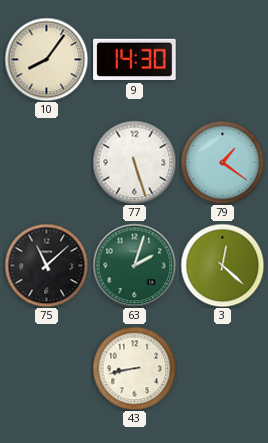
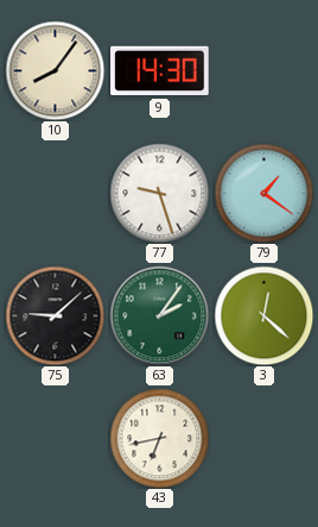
77: 5:27 -> 9:27 (159, 193)
75: 11:08 -> 9:08 (55, 315)
63: 2:03 -> 2:06 (159, 315)
43: 8:43 -> 6:43 (159, 438)
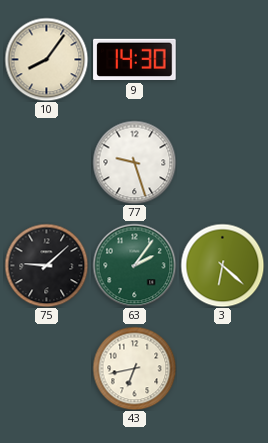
79: 1:21 -> none (263, 193)
3: 12:22 -> 6:22 (222, 265)
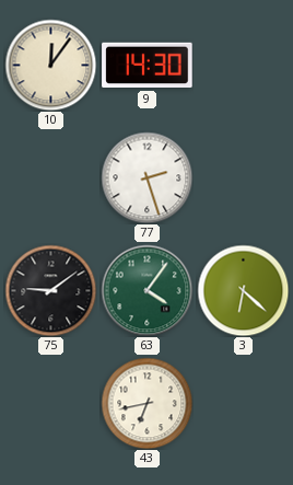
10: 8:06 -> 12:06 (50, 65)
77: 9:27 -> 2:27 (146, 177)
75: 9:08 -> 9:09 (50, 290)
63: 2:06 -> 4:06 (146, 290)
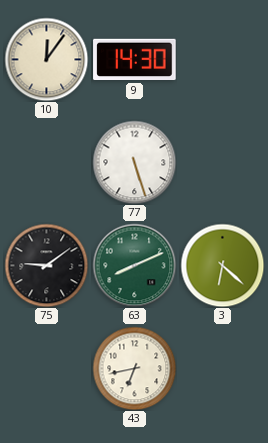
77: 2:27 -> 5:27 (134, 162)
63: 4:06 -> 8:11 (134, 265)
